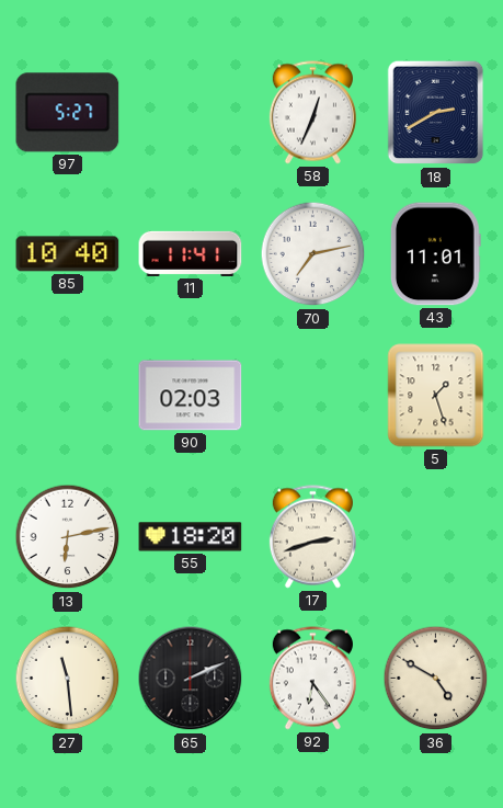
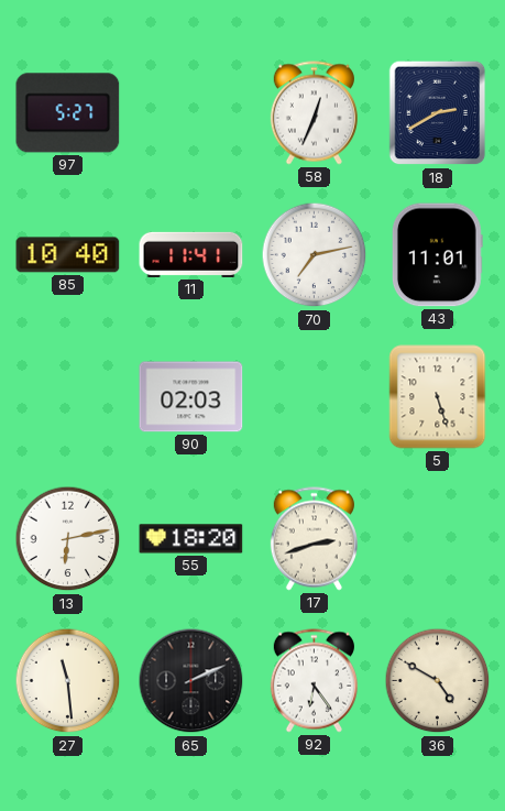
5: 1:27 -> 5:27 (438, 397)
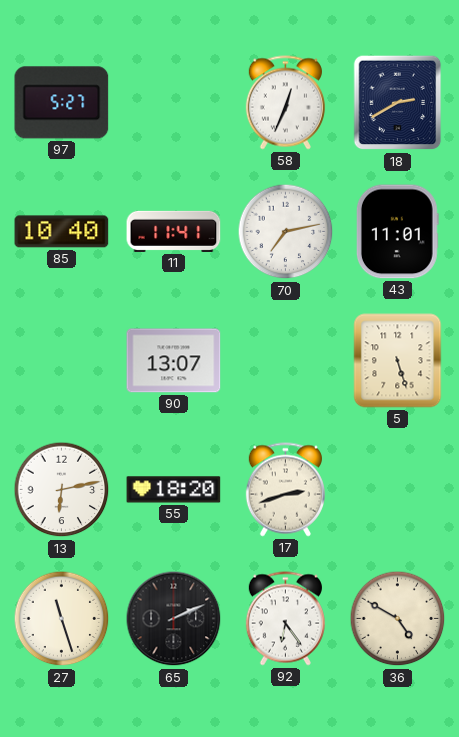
90: 02:03 -> 13:07 (174, 361)
27: 11:29 -> 11:27 (62, 619)
